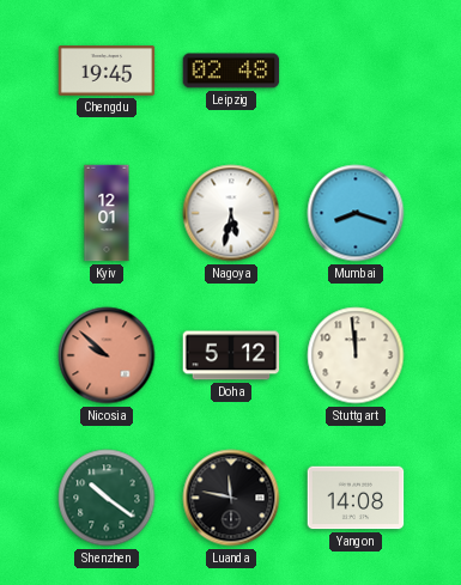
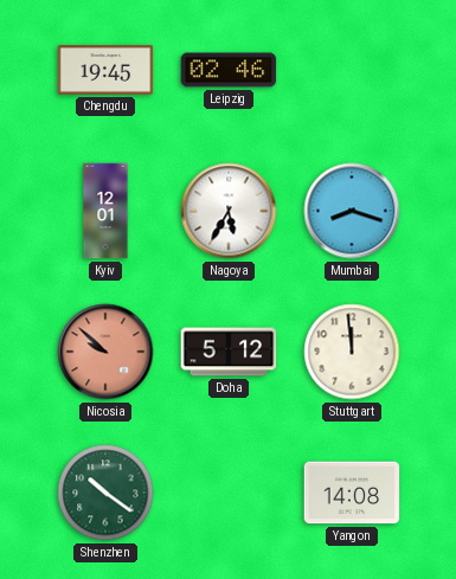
Leipzig: 02:48 -> 02:46 (229, 70)
Nagoya: 5:32 -> 5:35 (229, 211)
Luanda: 11:47 -> none (231, 498)
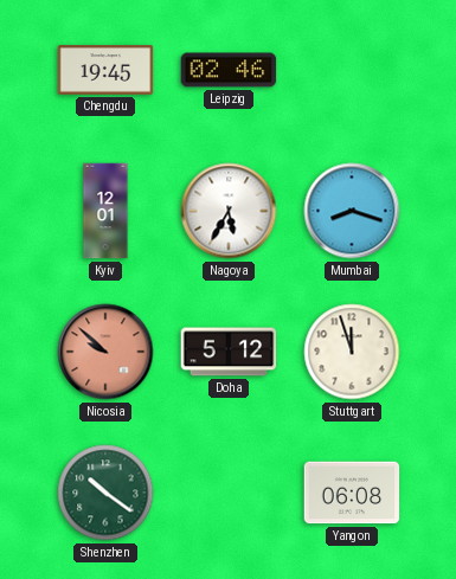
Stuttgart: 11:59 -> 11:57 (352, 352)
Yangon: 14:08 -> 06:08 (352, 493)
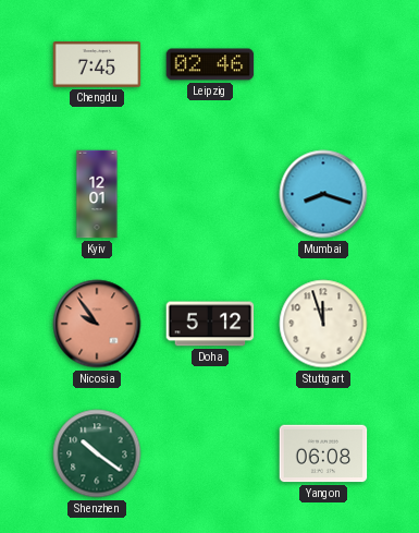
Chengdu: 19:45 -> 7:45 (97, 64)
Nagoya: 5:35 -> none (229, 211)
Nicosia: 9:52 -> 9:54 (97, 324)
